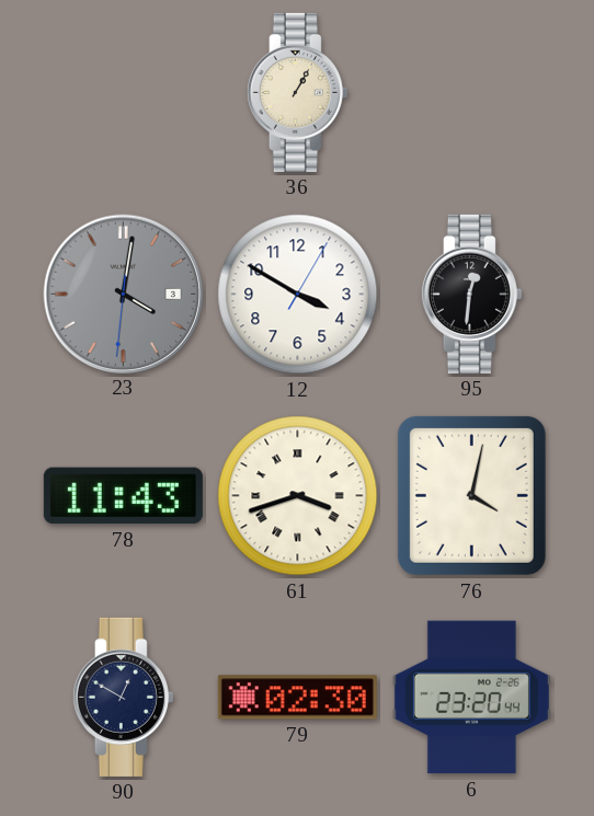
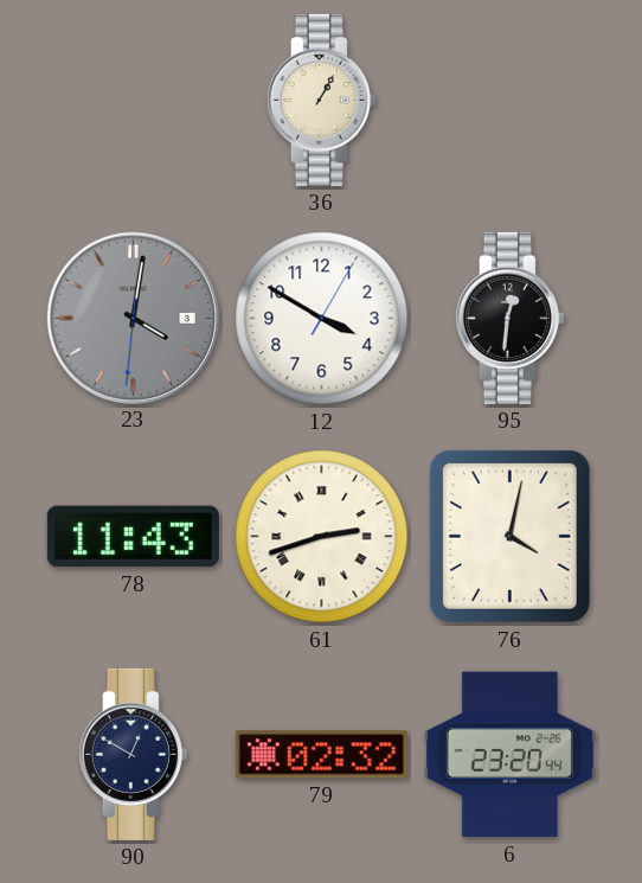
61: 3:42 -> 2:42 (322, 537)
79: 02:30 -> 02:32 (321, 755)
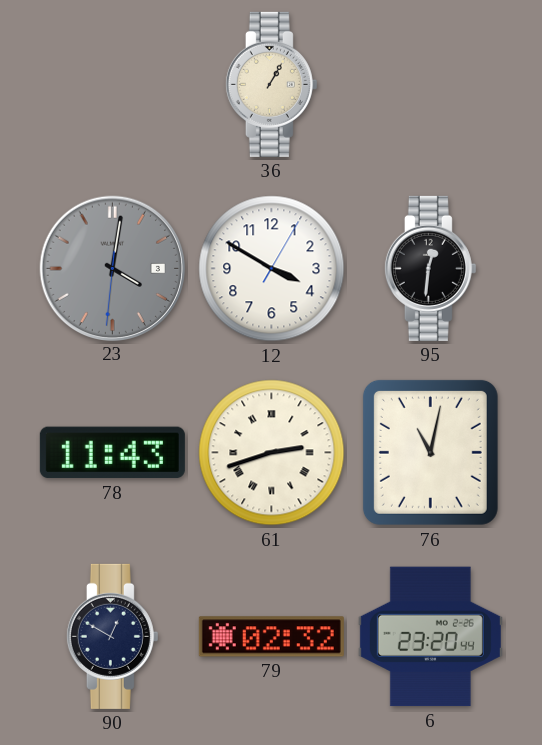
76: 4:02 -> 11:02 (430, 452)
